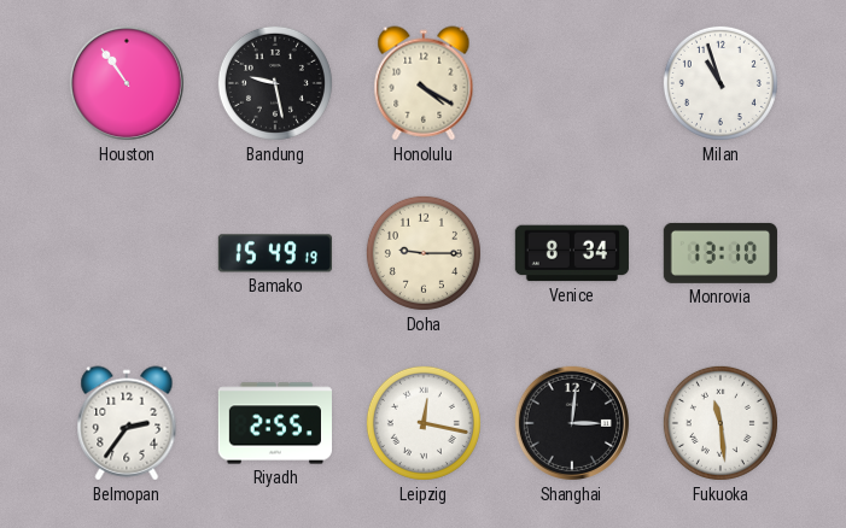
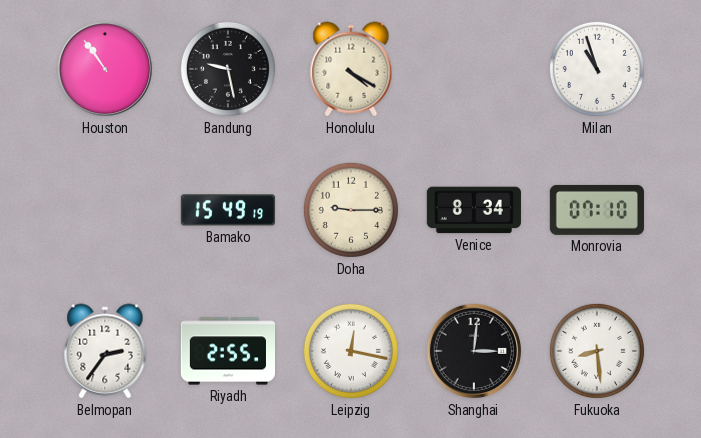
Monrovia: 13:10 -> 07:10 (597, 210)
Fukuoka: 11:29 -> 8:29 (597, 351)
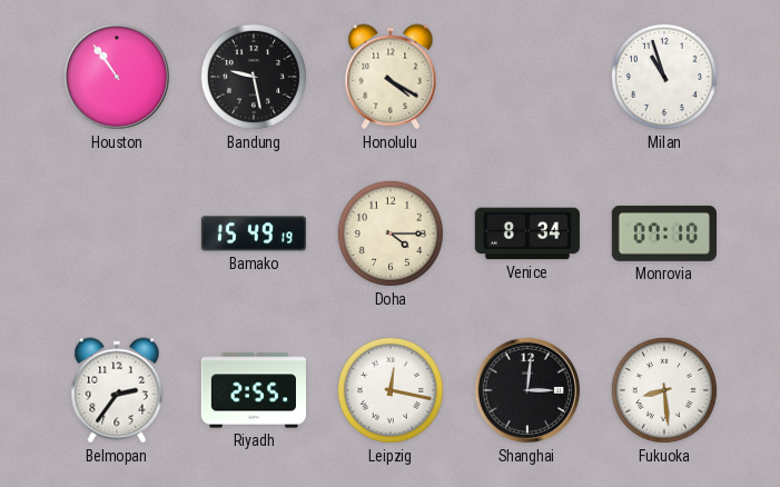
Doha: 9:15 -> 4:15 (391, 233)
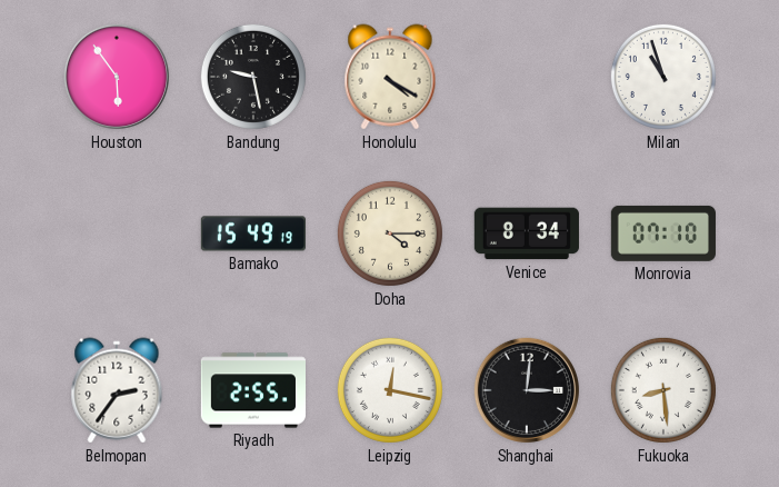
Houston: 10:54 -> 5:54 (117, 77)
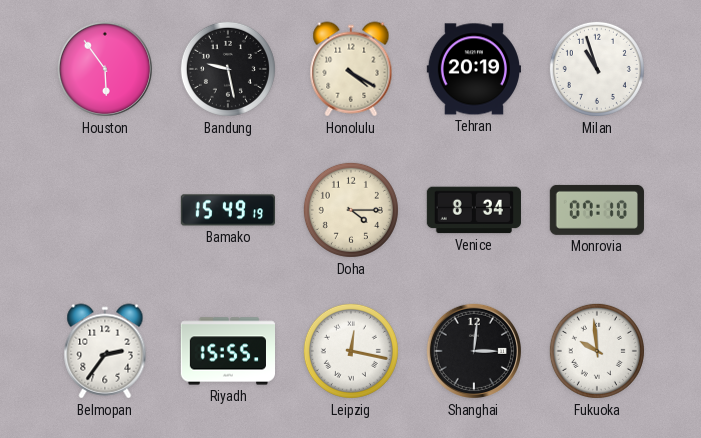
Tehran: none -> 20:19 (473, 69)
Riyadh: 2:55 -> 15:55 (227, 351)
Fukuoka: 8:29 -> 9:59 (597, 351)
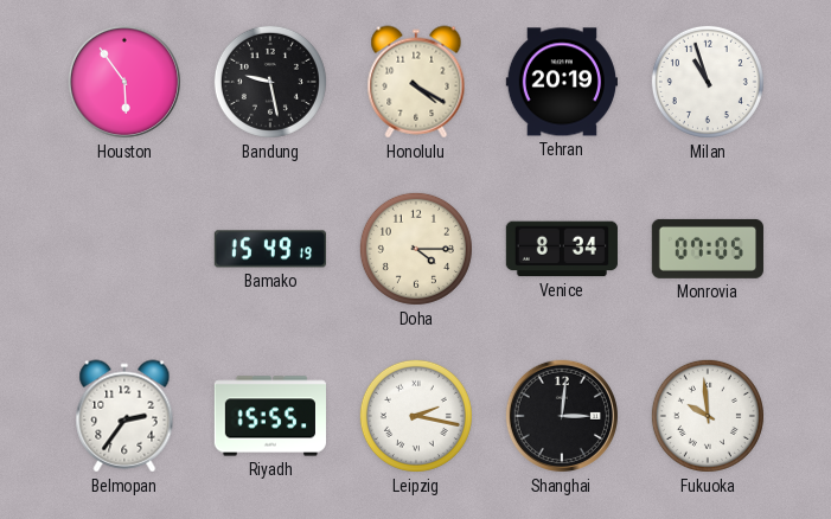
Monrovia: 07:10 -> 07:05 (708, 249)
Leipzig: 12:17 -> 2:17 (416, 416)
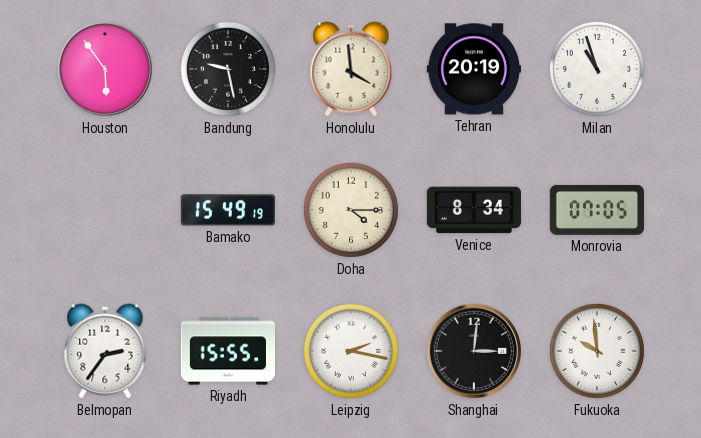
Honolulu: 4:20 -> 3:59 (351, 69)
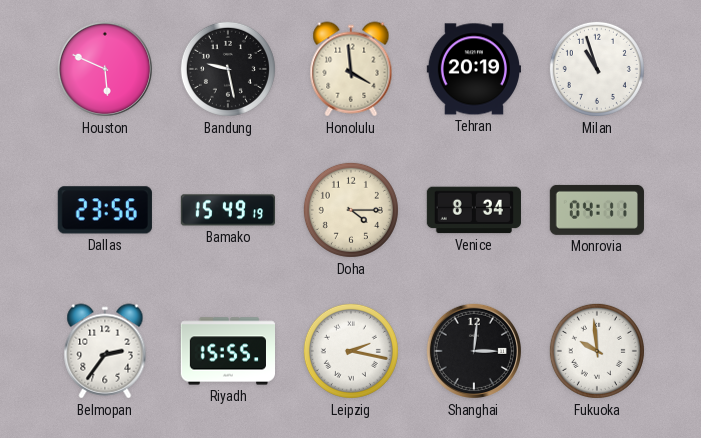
Houston: 5:54 -> 5:49 (105, 69)
Dallas: none -> 23:56 (105, 210)
Monrovia: 07:05 -> 04:11 (597, 210)
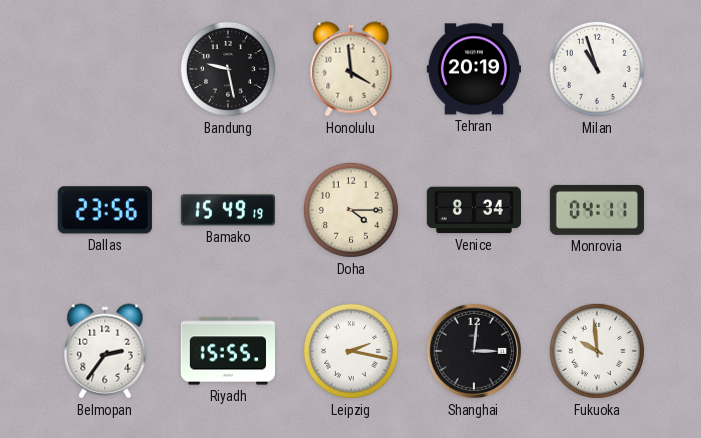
Houston: 5:49 -> none (105, 69)
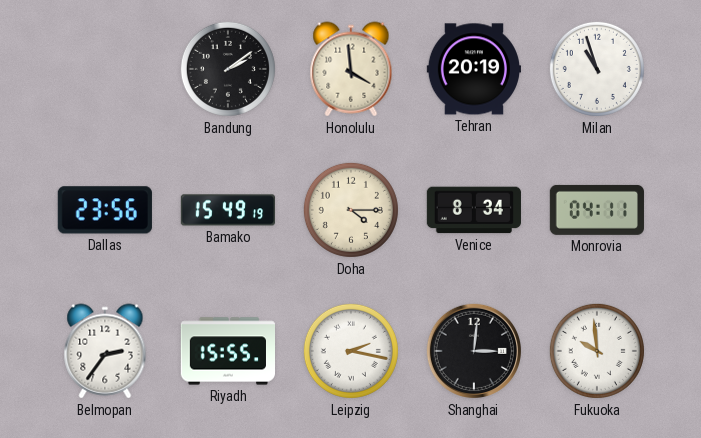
Bandung: 9:28 -> 2:09 (228, 69)
